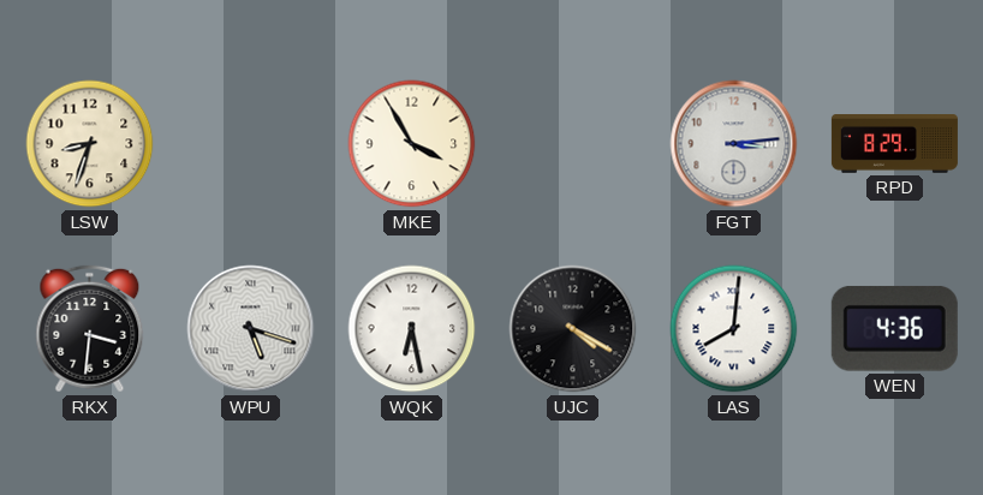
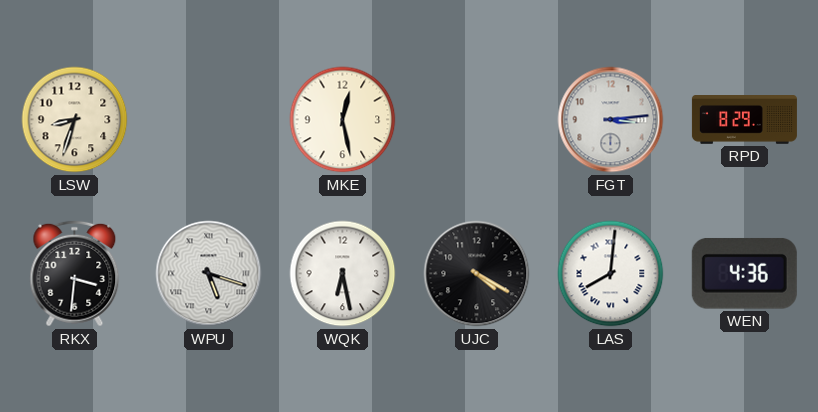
MKE: 3:55 -> 12:28 (343, 120)
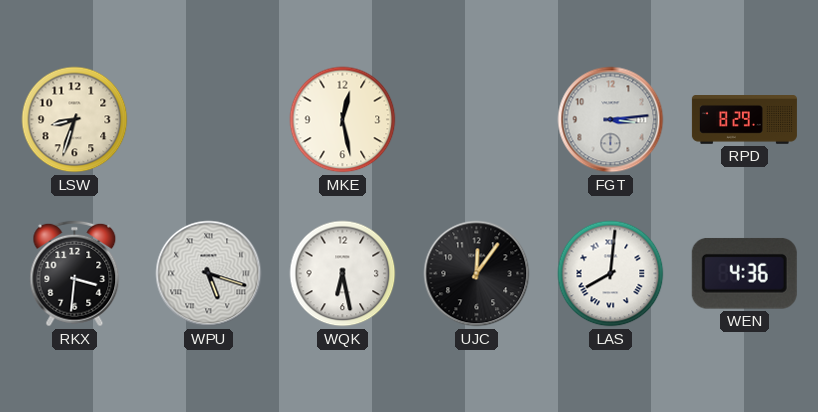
UJC: 4:20 -> 12:06 (477, 274)
